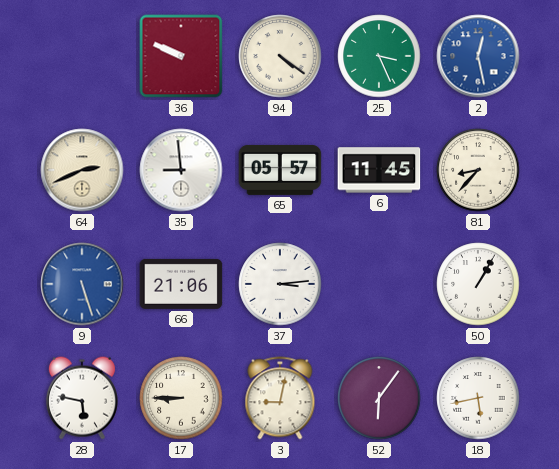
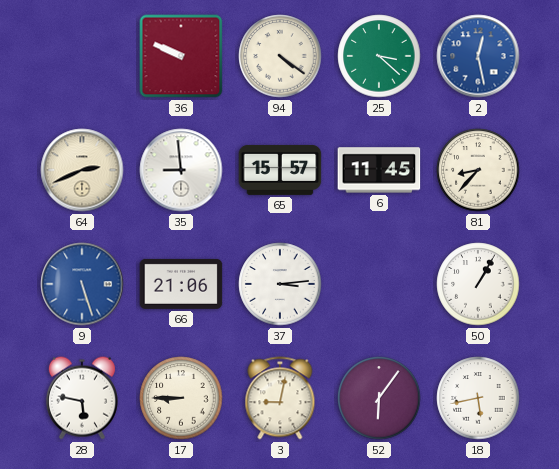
25: 3:26 -> 3:22 (379, 56)
65: 05:57 -> 15:57 (280, 170)
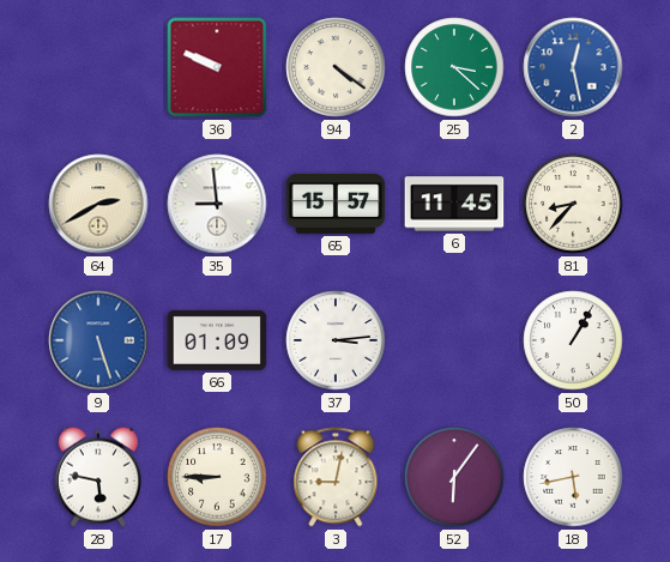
64: 2:41 -> 2:40 (98, 204)
66: 21:06 -> 01:09 (217, 340)
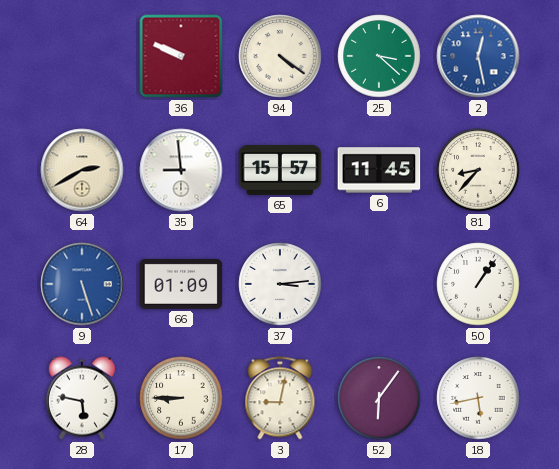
50: 1:05 -> 1:06 (478, 284)
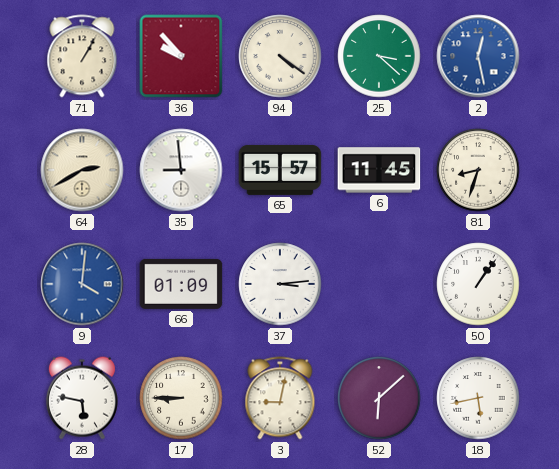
71: none -> 1:05 (82, 56)
36: 9:49 -> 9:53 (181, 56)
81: 8:37 -> 8:33 (478, 170)
9: 5:27 -> 4:01 (82, 284)
52: 6:06 -> 6:08 (379, 398)
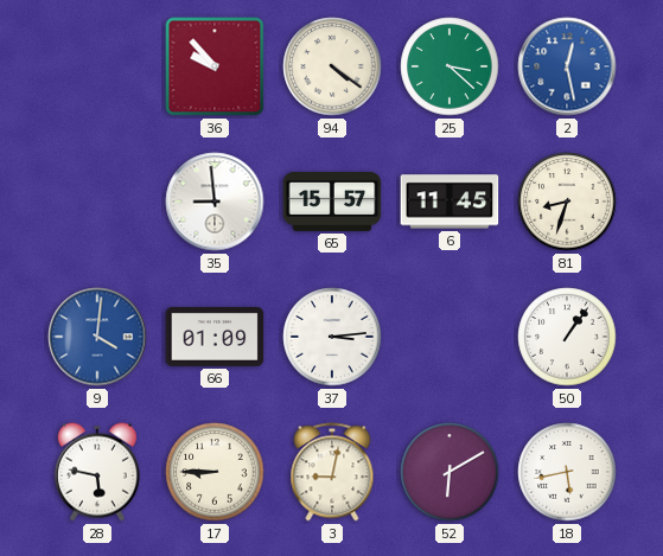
71: 1:05 -> none (82, 56)
64: 2:40 -> none (82, 170)
52: 6:08 -> 6:10 (450, 472)
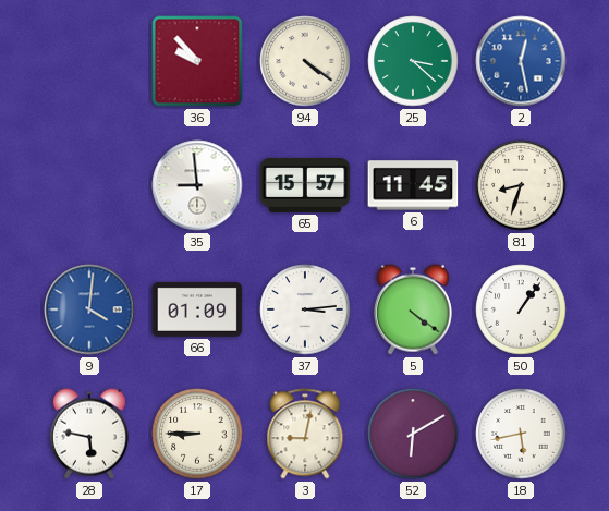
5: none -> 4:21 (413, 309)
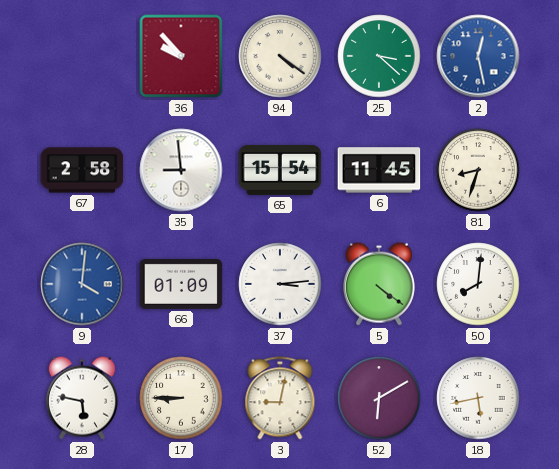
67: none -> 2:58 (82, 170)
65: 15:57 -> 15:54 (280, 170)
50: 1:06 -> 8:01 (478, 284)
